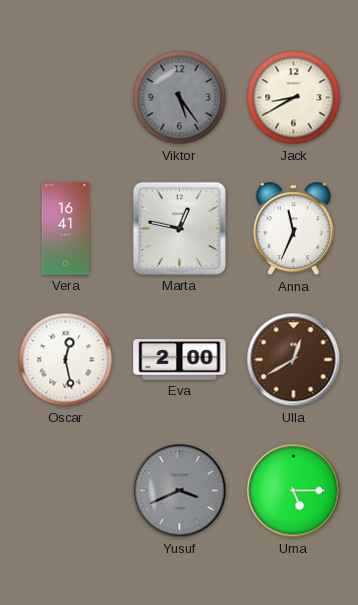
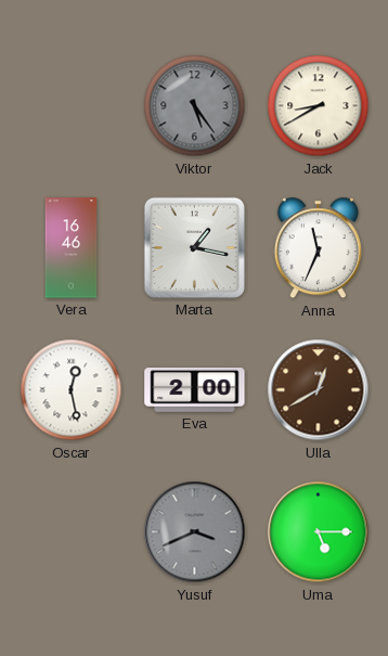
Vera: 16:41 -> 16:46 (72, 248)
Marta: 12:47 -> 1:17 (194, 247)
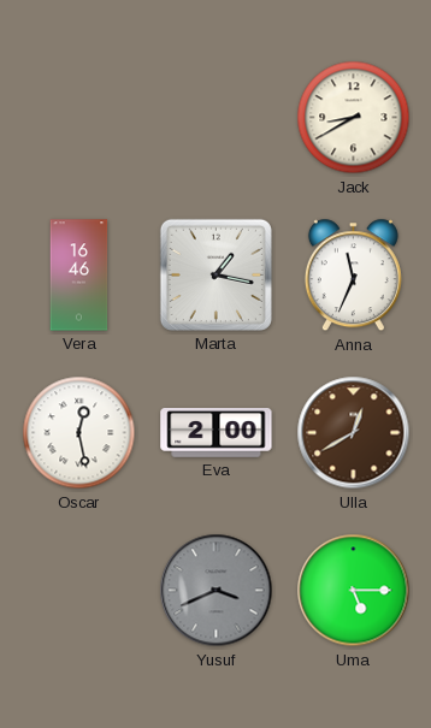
Viktor: 5:24 -> none (195, 106)
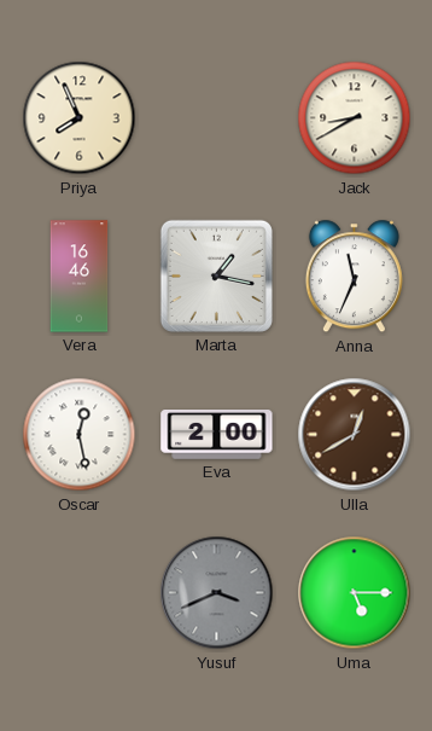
Priya: none -> 7:56 (80, 118)
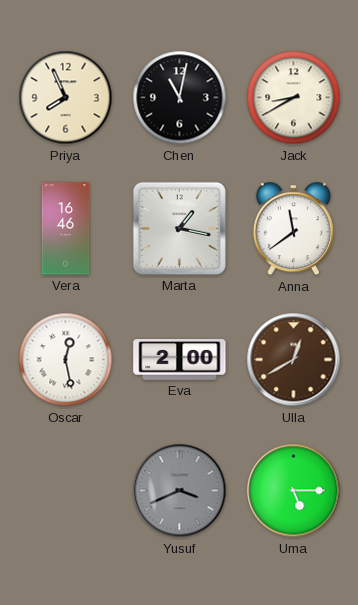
Chen: none -> 11:02 (180, 98)
Anna: 11:34 -> 11:39 (293, 229)
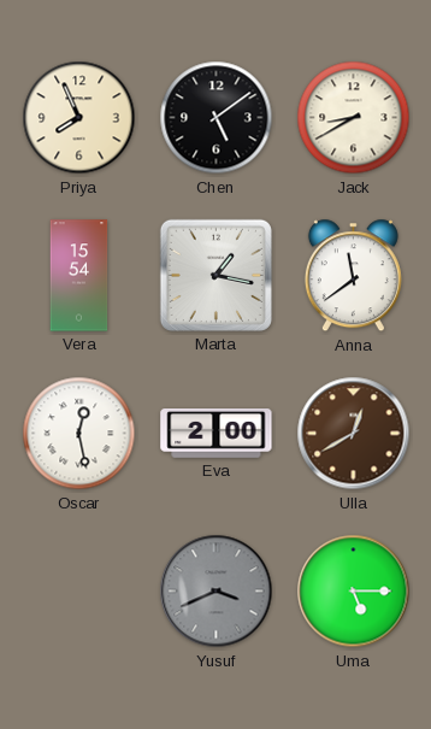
Chen: 11:02 -> 5:09 (217, 118)
Vera: 16:46 -> 15:54 (79, 276)
